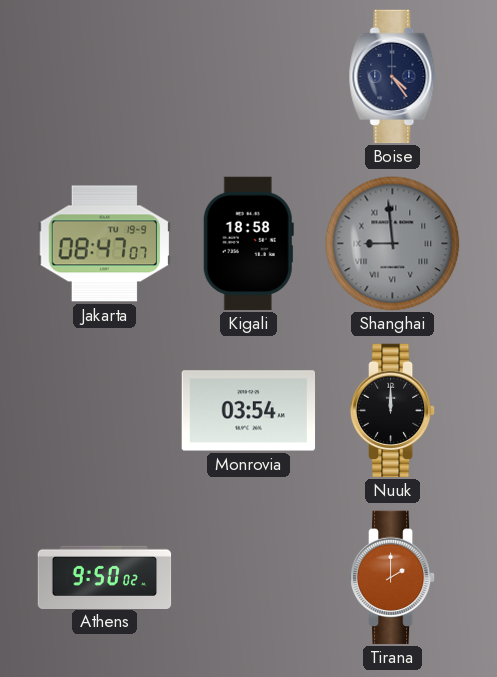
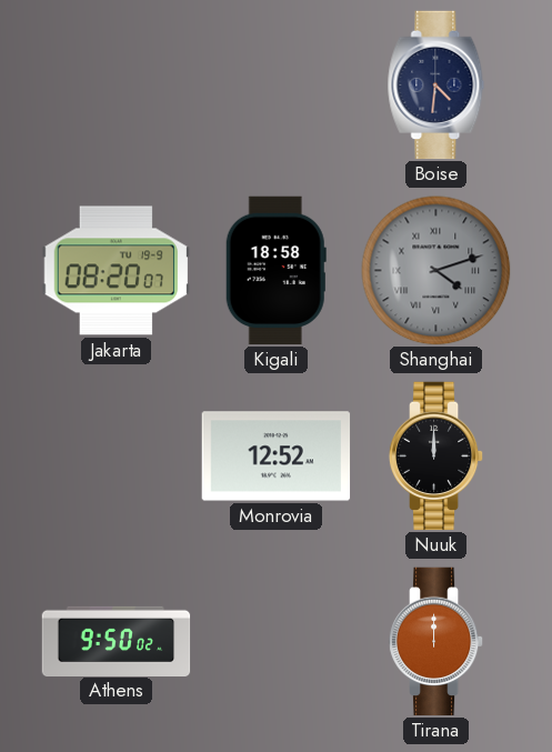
Boise: 4:24 -> 4:31 (436, 86)
Jakarta: 08:47 -> 08:20 (117, 271)
Shanghai: 8:59 -> 4:12 (436, 271)
Monrovia: 03:54 -> 12:52 (277, 457)
Tirana: 2:00 -> 12:00 (436, 642)
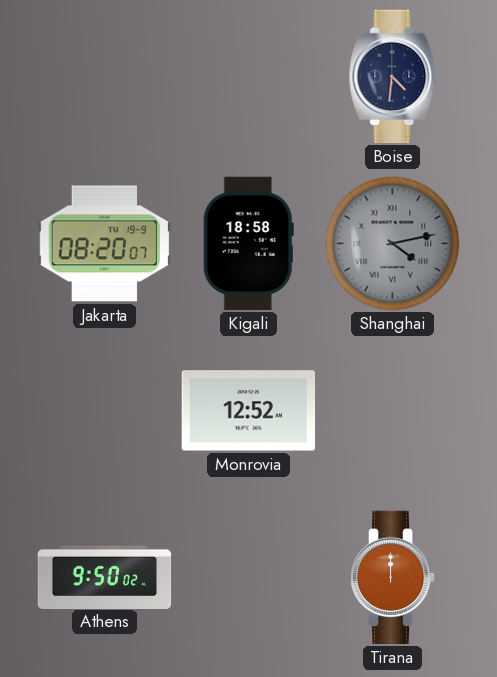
Shanghai: 4:12 -> 4:13 (393, 244)
Nuuk: 12:00 -> none (436, 457)
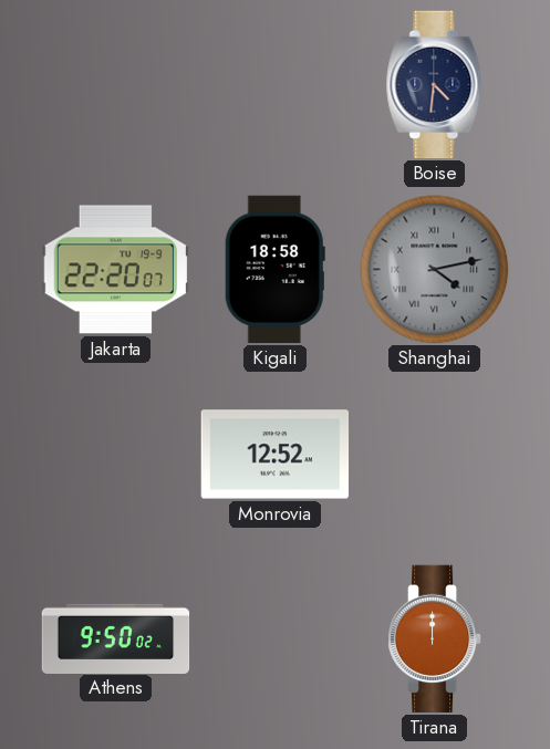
Jakarta: 08:20 -> 22:20 (116, 270)
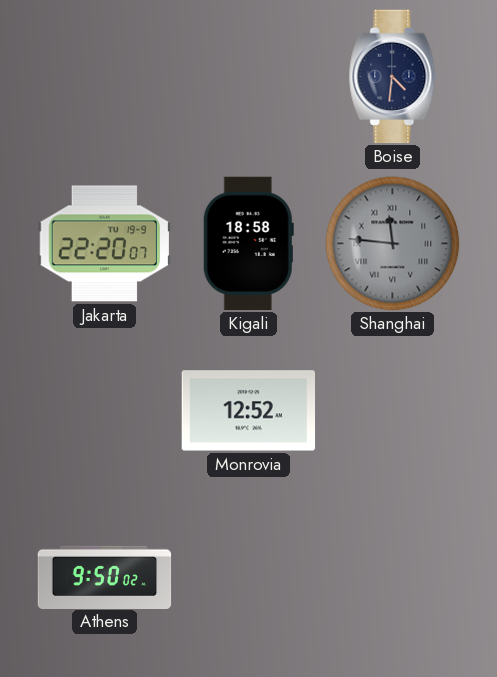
Shanghai: 4:13 -> 11:46 (393, 244)
Tirana: 12:00 -> none (435, 639)
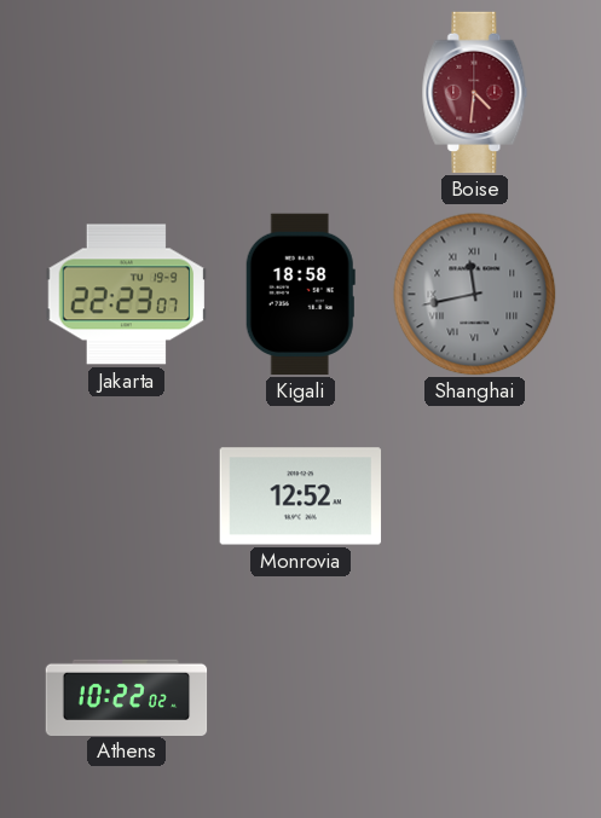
Boise dial: navy -> burgundy (475, 93)
Jakarta: 22:20 -> 22:23 (127, 295)
Shanghai: 11:46 -> 11:43 (475, 295)
Athens: 9:50 -> 10:22 (127, 697)
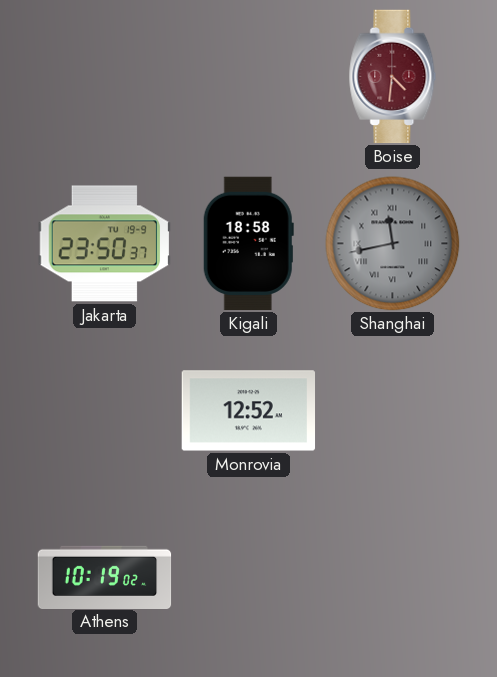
Jakarta: 22:23 -> 23:50 (105, 244)
Athens: 10:22 -> 10:19 (105, 577)
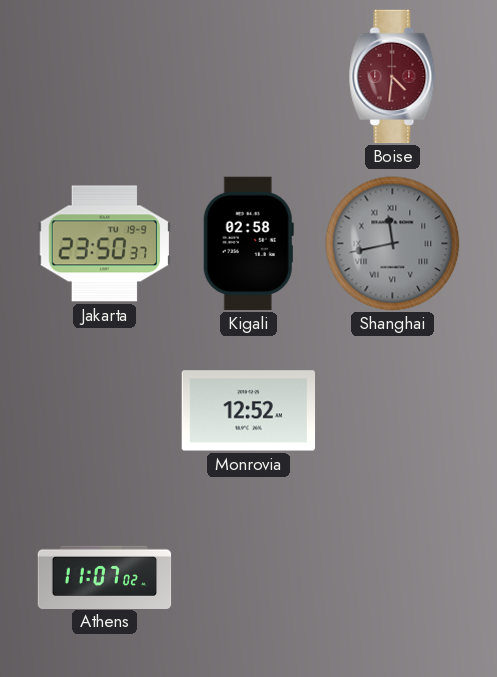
Kigali: 18:58 -> 02:58 (248, 244)
Athens: 10:19 -> 11:07 (105, 577)
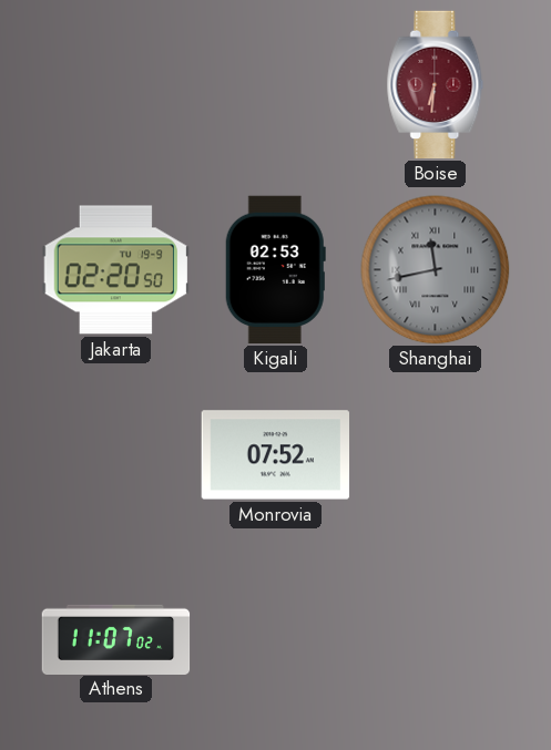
Boise: 4:31 -> 6:31 (436, 85)
Jakarta: 23:50 -> 02:20 (116, 270)
Kigali: 02:58 -> 02:53 (275, 270)
Monrovia: 12:52 -> 07:52 (276, 455)
